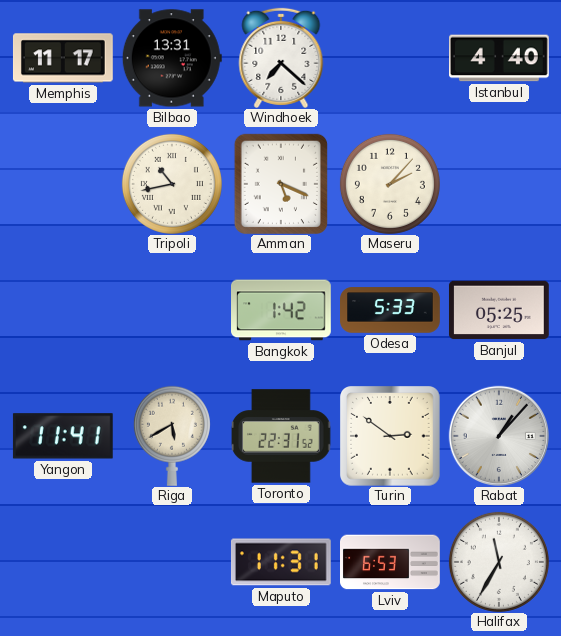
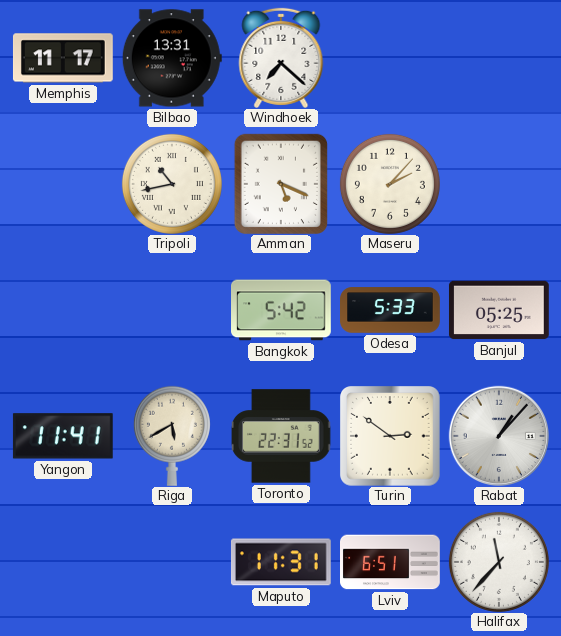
Istanbul: 4:40 -> none (500, 58)
Bangkok: 1:42 -> 5:42 (282, 310)
Lviv: 6:53 -> 6:51 (391, 562)
Halifax: 11:35 -> 11:37 (499, 562)
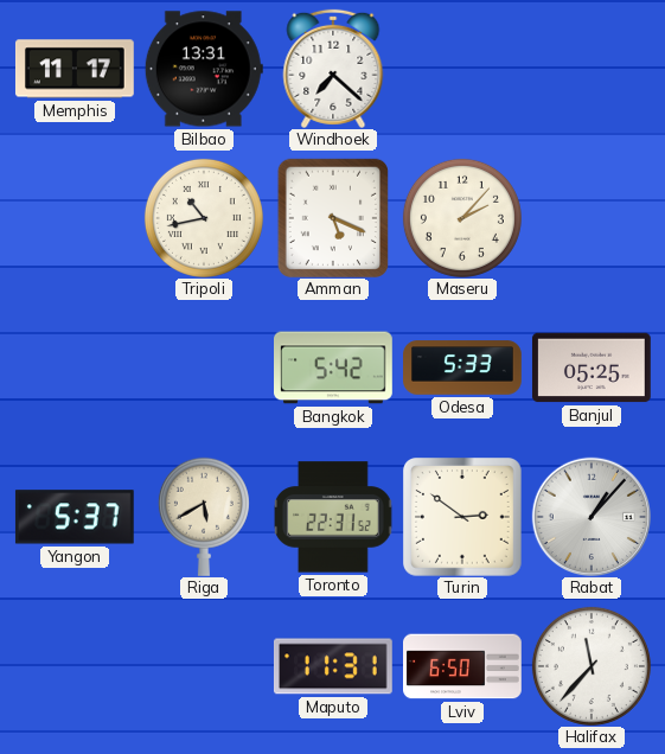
Yangon: 11:41 -> 5:37 (75, 517)
Lviv: 6:51 -> 6:50 (463, 666)
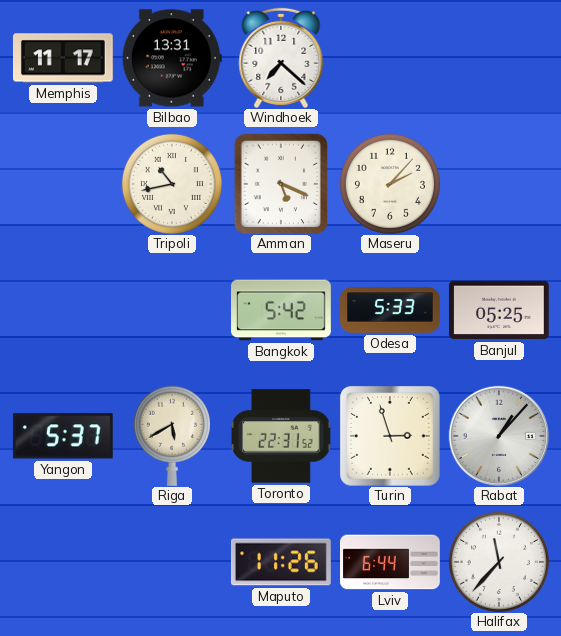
Turin: 2:51 -> 2:57 (390, 436)
Maputo: 11:31 -> 11:26 (281, 562)
Lviv: 6:50 -> 6:44 (391, 562)
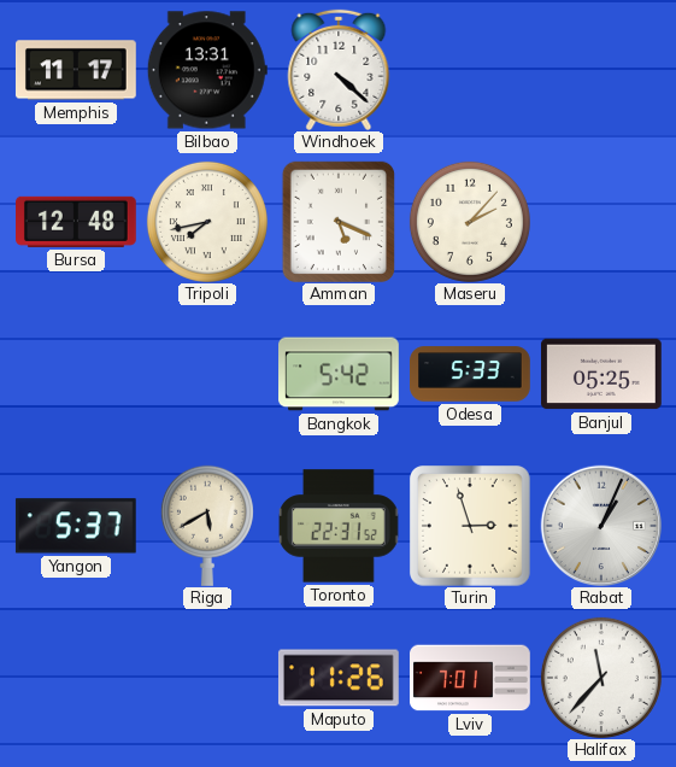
Windhoek: 7:22 -> 4:22 (339, 70)
Bursa: none -> 12:48 (77, 222)
Tripoli: 10:43 -> 7:43 (207, 222)
Rabat: 1:07 -> 1:04 (600, 525)
Lviv: 6:44 -> 7:01 (471, 678)
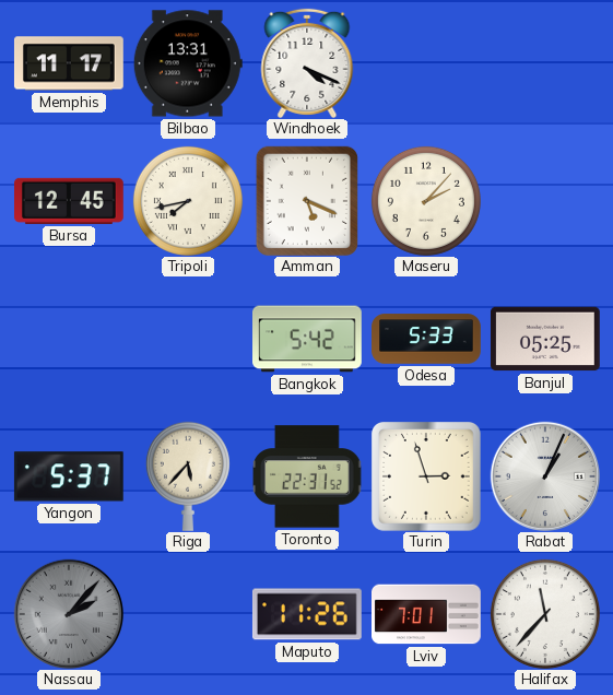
Windhoek: 4:22 -> 4:19 (307, 63)
Bursa: 12:48 -> 12:45 (70, 201)
Riga: 5:40 -> 5:37 (188, 476)
Nassau: none -> 2:07 (68, 613)
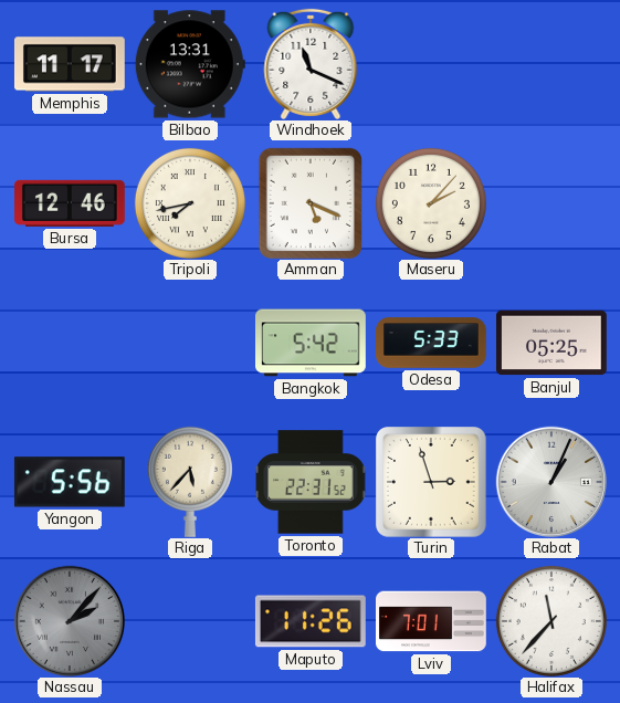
Windhoek: 4:19 -> 11:19 (311, 64)
Bursa: 12:45 -> 12:46 (71, 203)
Yangon: 5:37 -> 5:56 (70, 482)
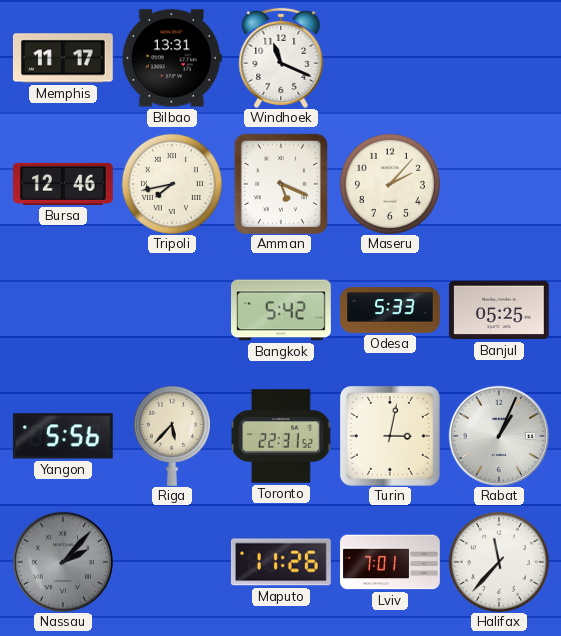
Turin: 2:57 -> 3:02 (390, 436)
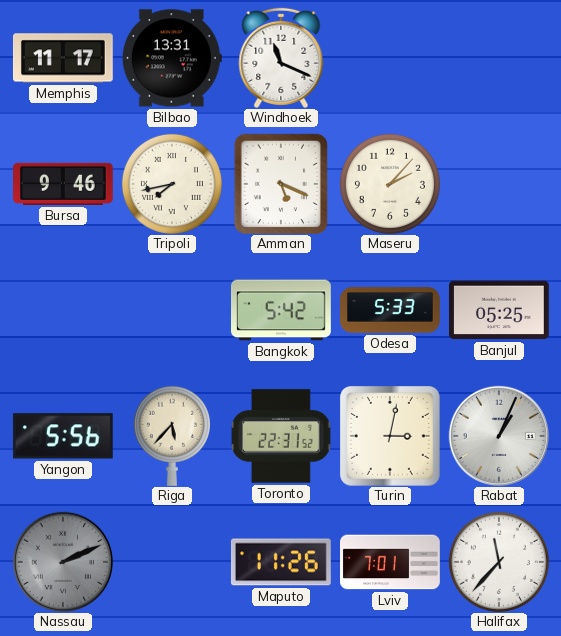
Bursa: 12:46 -> 9:46 (64, 184)
Nassau: 2:07 -> 2:11 (62, 561)
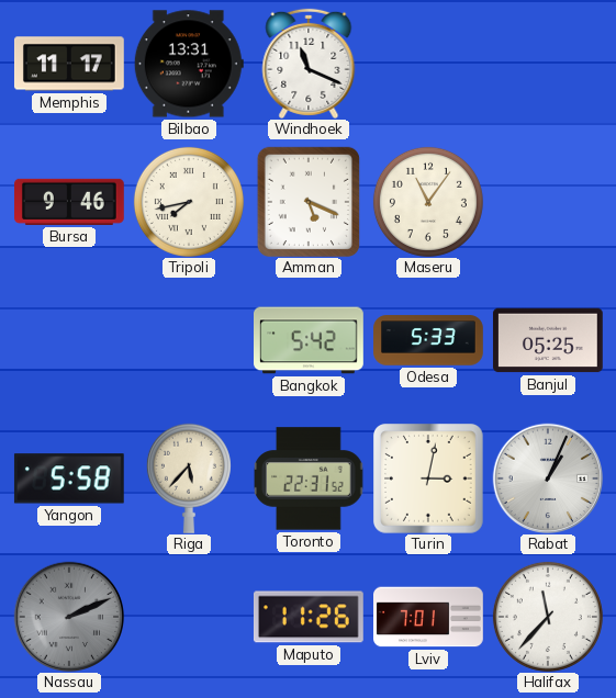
Maseru: 2:07 -> 11:06 (428, 202)
Yangon: 5:56 -> 5:58 (69, 479)
